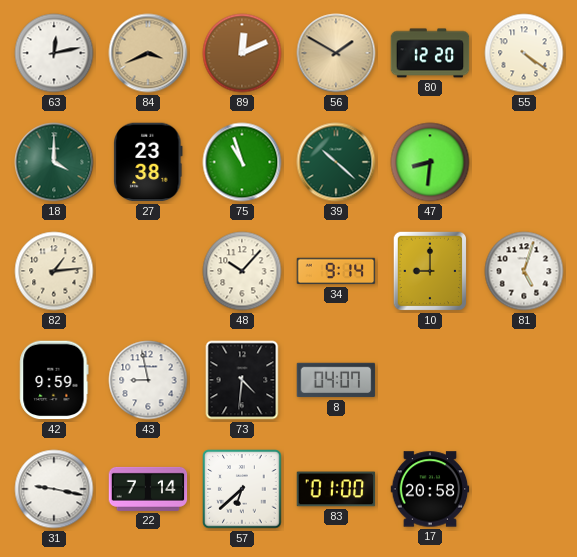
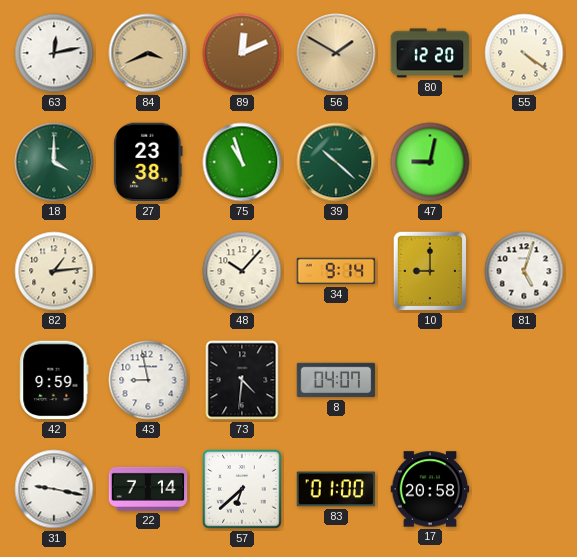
47: 8:31 -> 9:02 (430, 162)
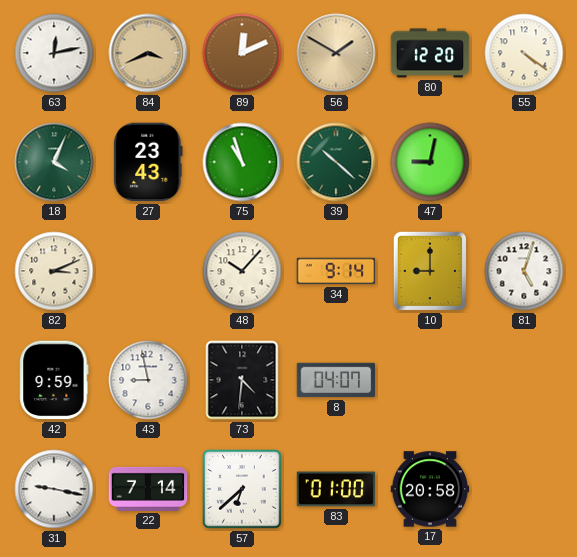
18: 4:00 -> 4:04 (54, 162)
27: 23:38 -> 23:43 (148, 162)
82: 1:14 -> 3:11 (54, 271)
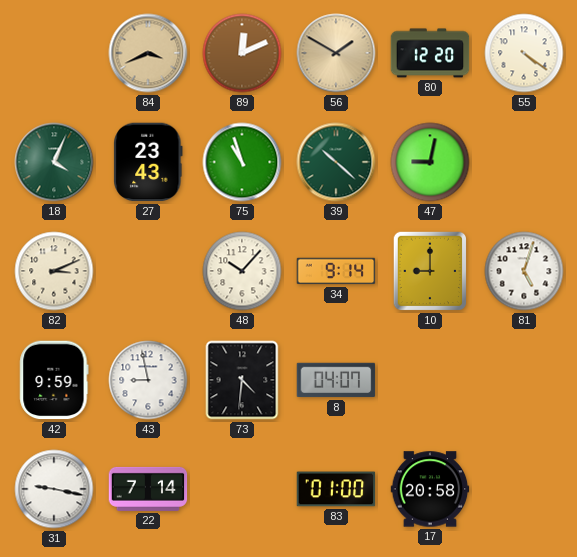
63: 12:13 -> none (54, 53)
57: 6:38 -> none (242, 489)
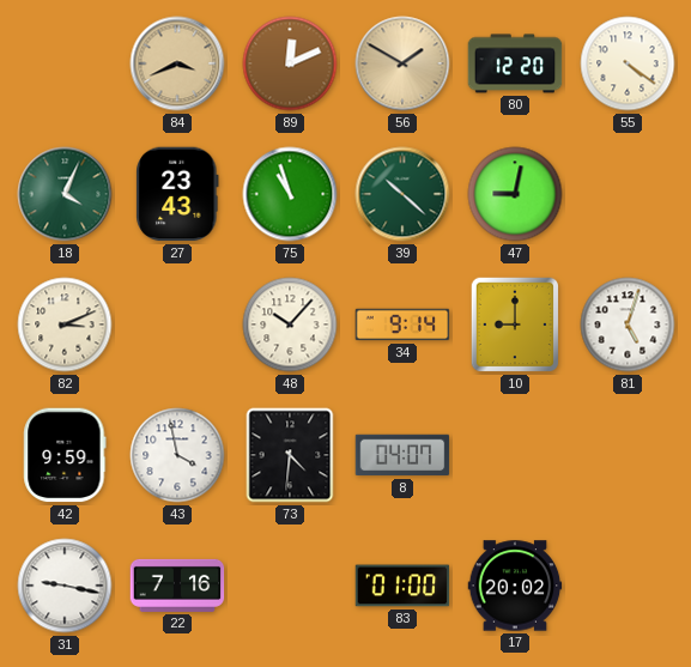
43: 8:58 -> 3:58 (177, 455)
22: 7:14 -> 7:16 (177, 586)
17: 20:58 -> 20:02 (515, 586)
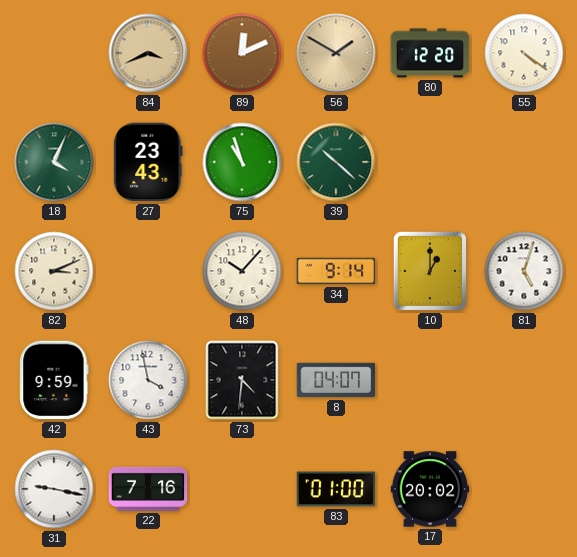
47: 9:02 -> none (515, 194)
10: 9:00 -> 1:00 (430, 271)
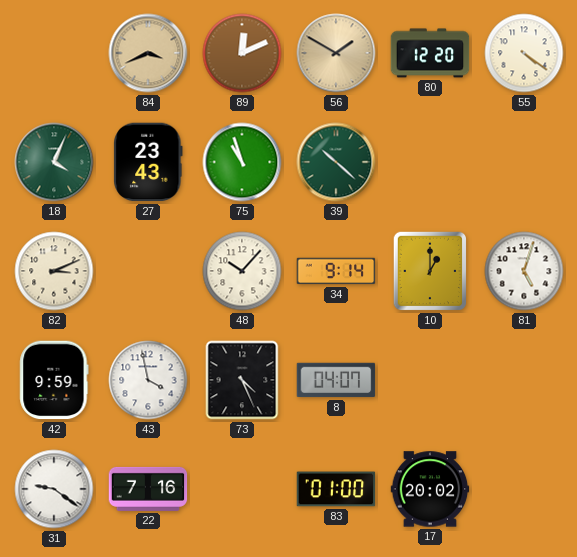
73: 4:31 -> 4:26 (242, 380)
31: 9:17 -> 9:21 (54, 489)
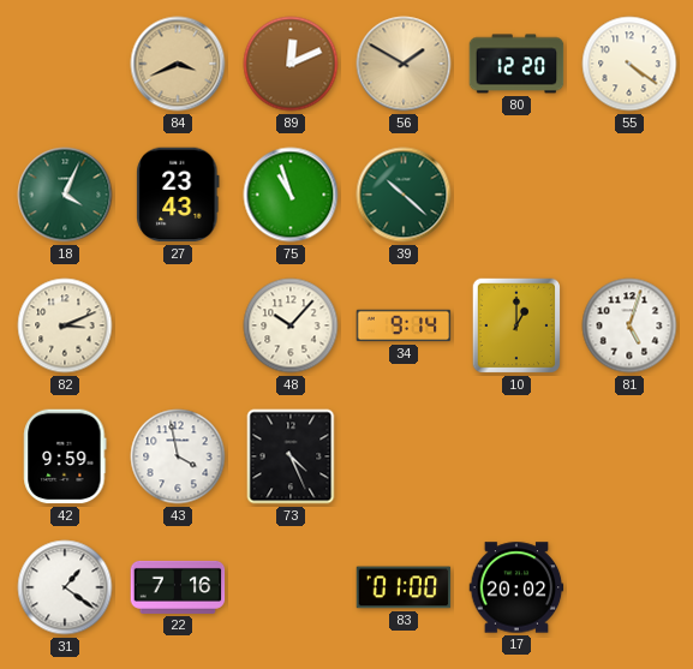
8: 04:07 -> none (336, 380)
31: 9:21 -> 1:21 (65, 587)
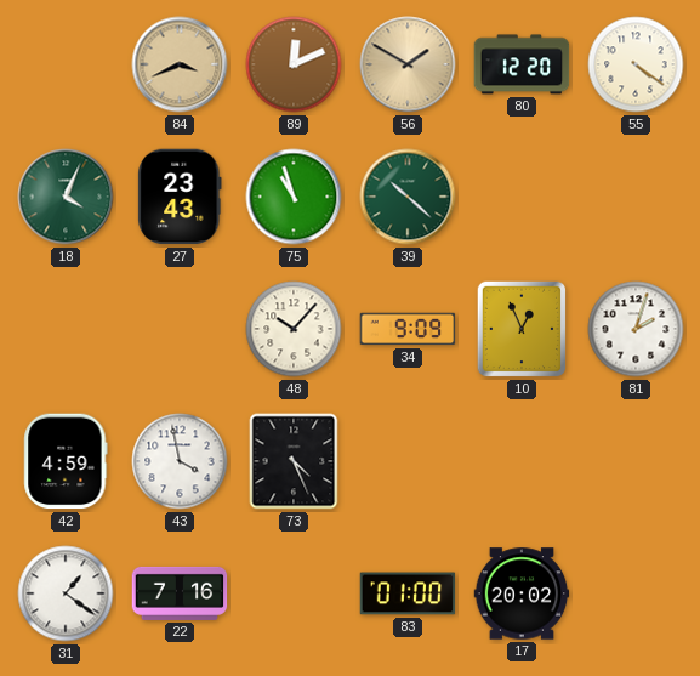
82: 3:11 -> none (65, 325)
34: 9:14 -> 9:09 (408, 329)
10: 1:00 -> 12:56 (522, 329)
81: 5:03 -> 2:03 (636, 329)
42: 9:59 -> 4:59 (66, 461)
